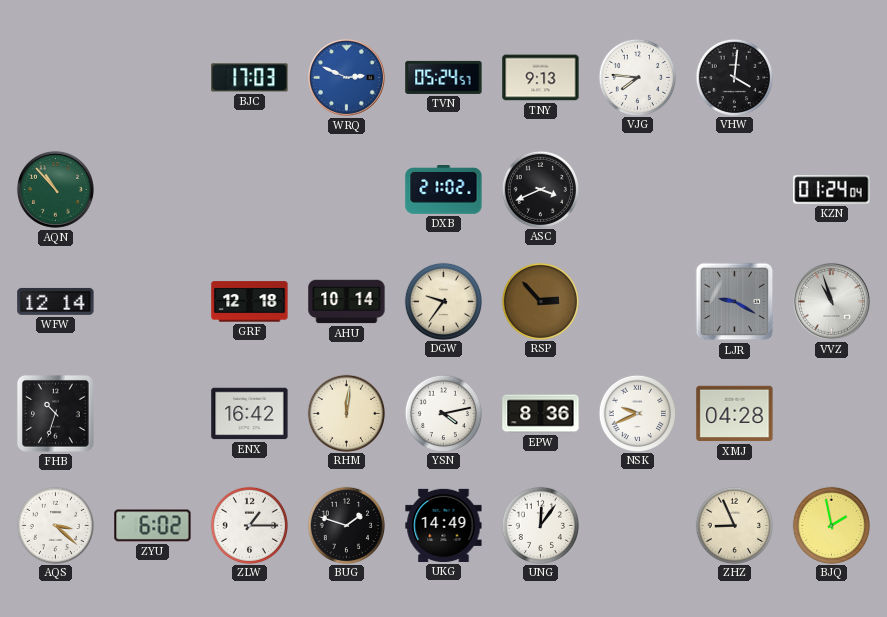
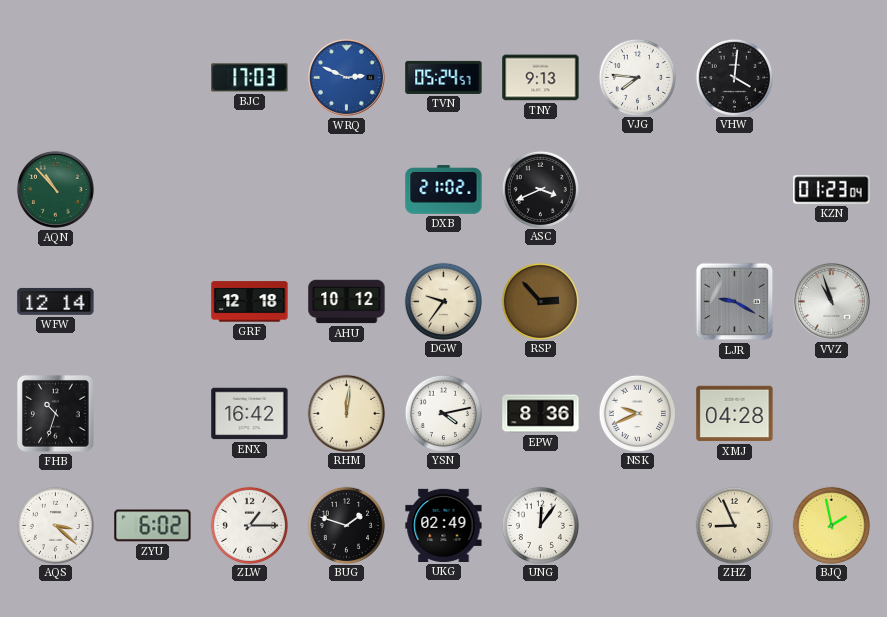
KZN: 01:24 -> 01:23 (832, 190)
AHU: 10:14 -> 10:12 (347, 302)
UKG: 14:49 -> 02:49 (444, 525)
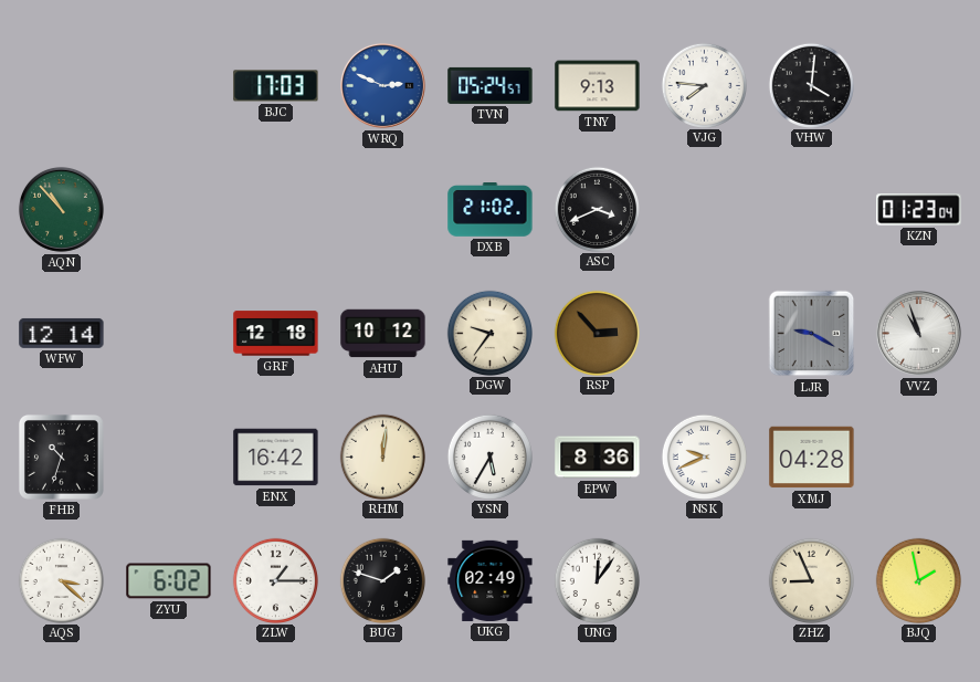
YSN: 4:13 -> 5:35 (489, 457)
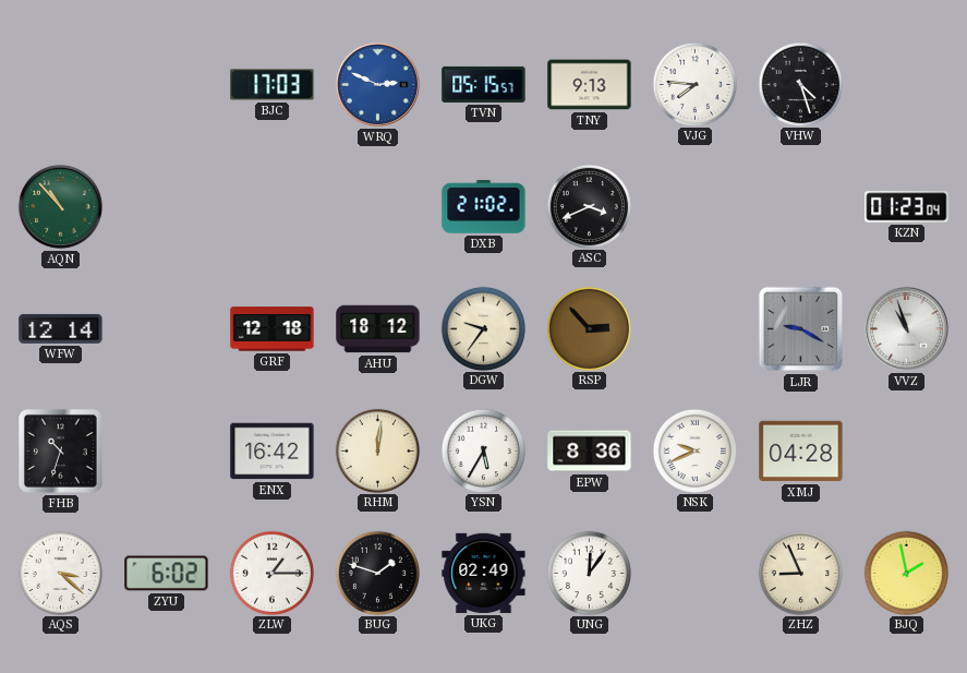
TVN: 05:24 -> 05:15 (484, 84)
VHW: 4:01 -> 4:27 (800, 84)
AHU: 10:12 -> 18:12 (378, 329)
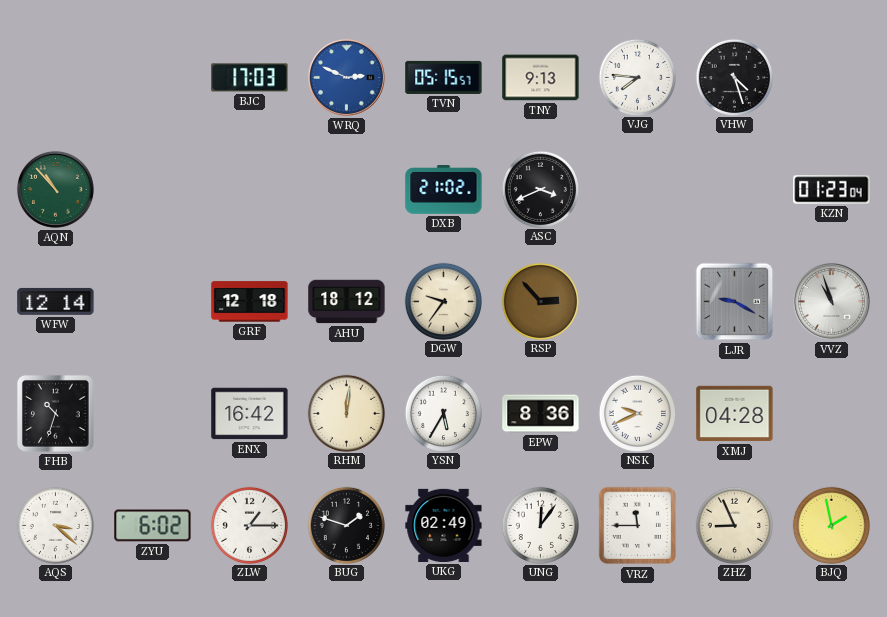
VRZ: none -> 11:45 (638, 526)
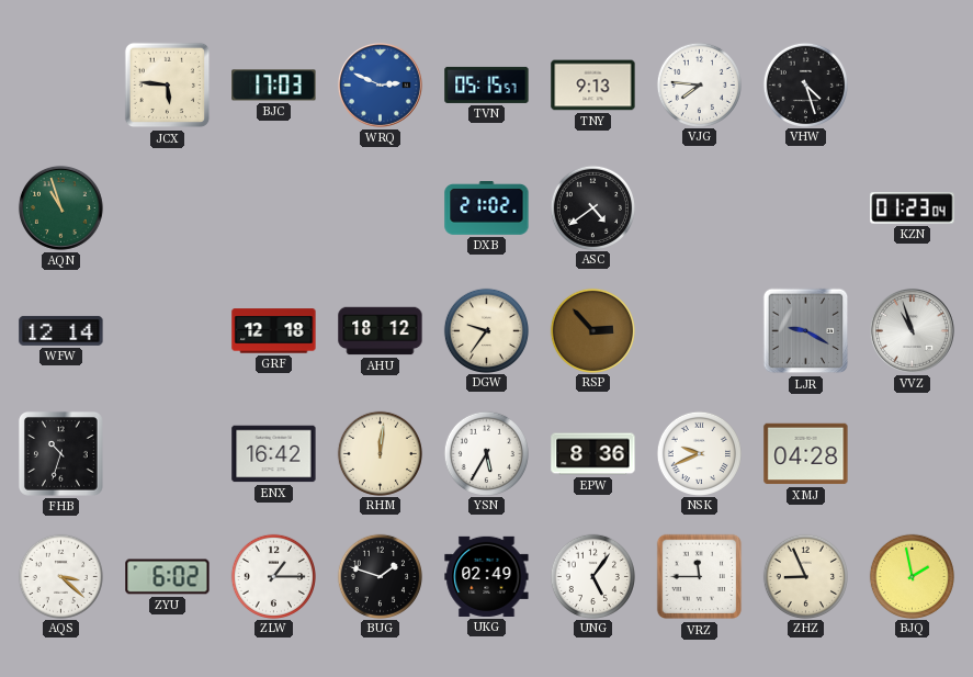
JCX: none -> 5:46 (168, 86)
AQN: 10:53 -> 10:57 (60, 207)
ASC: 3:41 -> 4:39 (592, 207)
UNG: 12:06 -> 5:06 (592, 576)
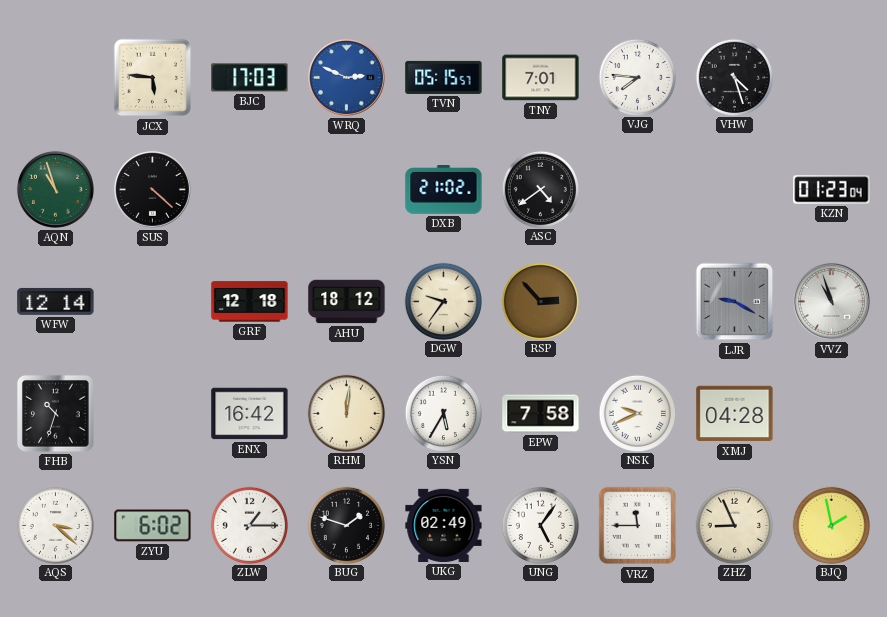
TNY: 9:13 -> 7:01 (541, 78)
SUS: none -> 4:22 (152, 189)
EPW: 8:36 -> 7:58 (541, 414)
